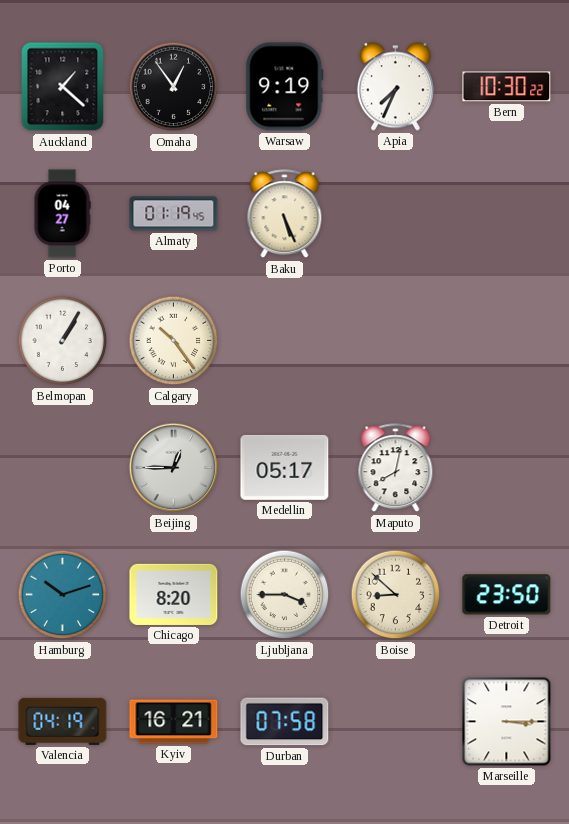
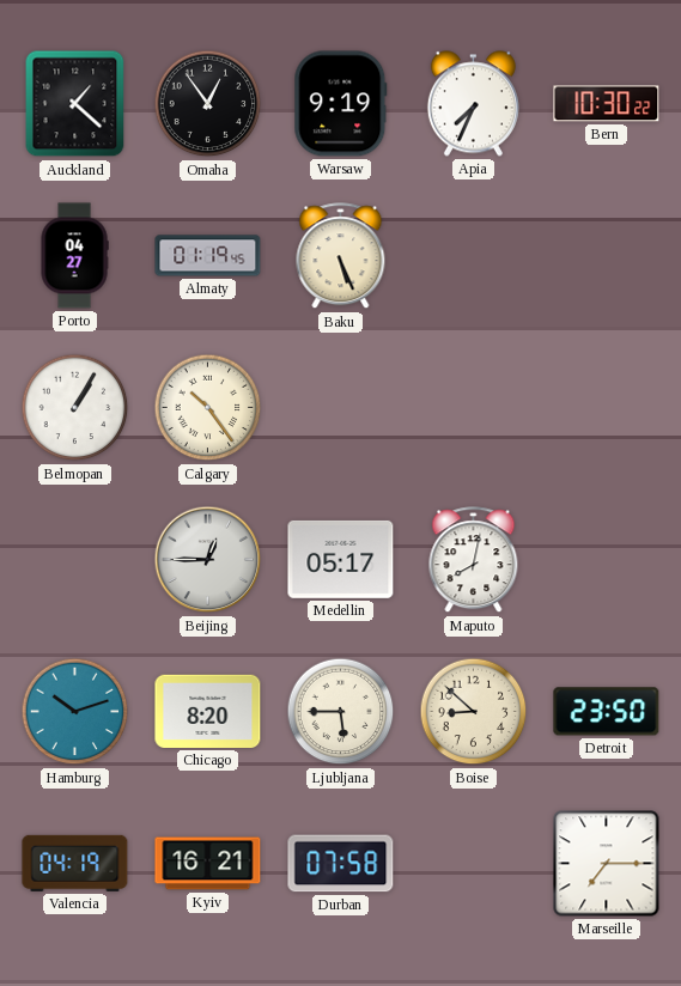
Ljubljana: 3:45 -> 5:45 (341, 712)
Marseille: 3:15 -> 7:15 (607, 864)
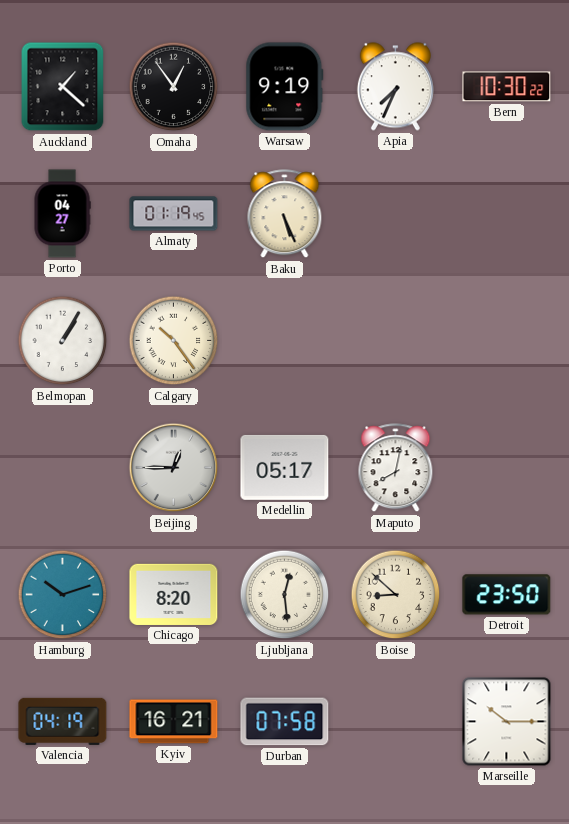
Ljubljana: 5:45 -> 12:29 (285, 595)
Marseille: 7:15 -> 10:15 (507, 722)
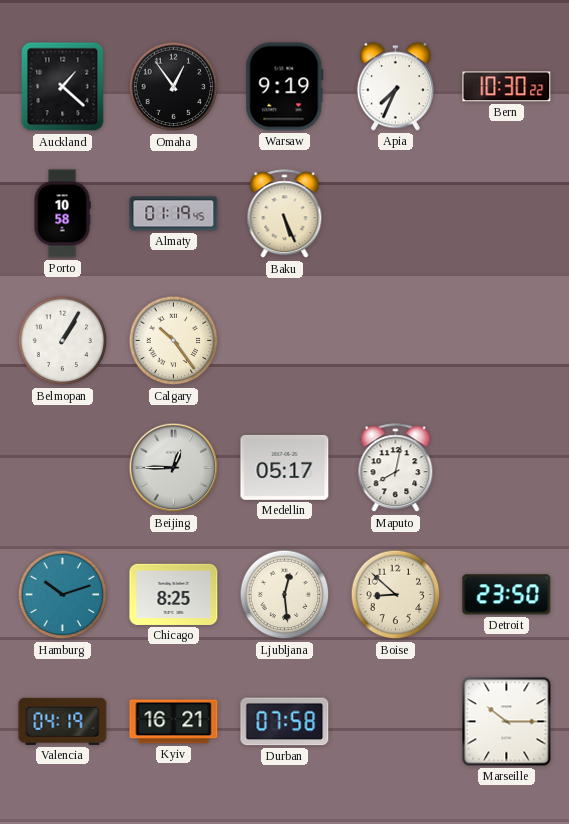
Porto: 04:27 -> 10:58 (62, 214)
Chicago: 8:20 -> 8:25 (174, 594)
